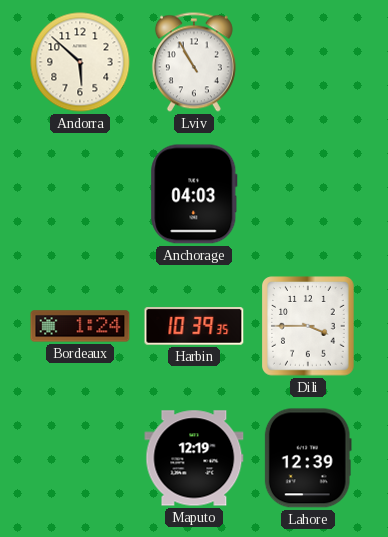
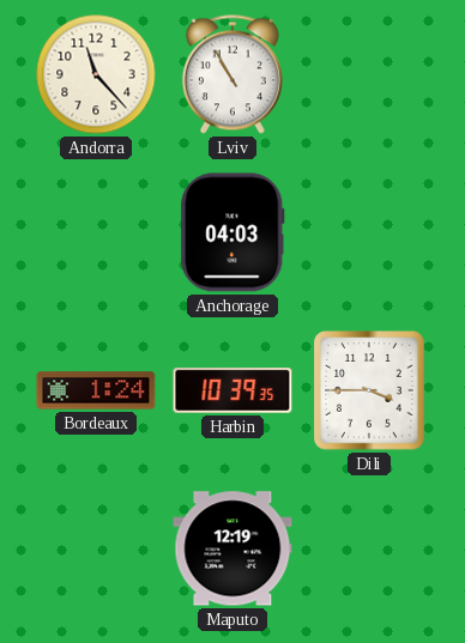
Andorra: 5:52 -> 11:23 (96, 74)
Lahore: 12:39 -> none (308, 458)
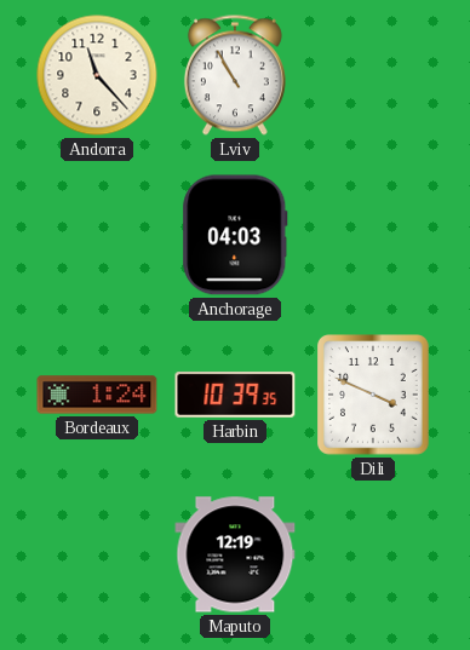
Dili: 3:45 -> 3:49 (374, 395)
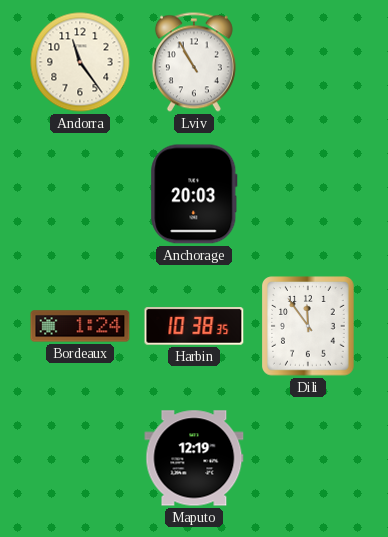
Andorra: 11:23 -> 11:24 (80, 62)
Anchorage: 04:03 -> 20:03 (194, 194)
Harbin: 10:39 -> 10:38 (194, 326)
Dili: 3:49 -> 11:54 (309, 326)
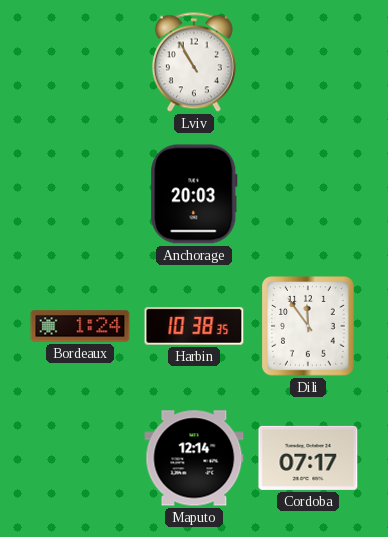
Andorra: 11:24 -> none (80, 62)
Maputo: 12:19 -> 12:14 (194, 458)
Cordoba: none -> 07:17 (308, 458)
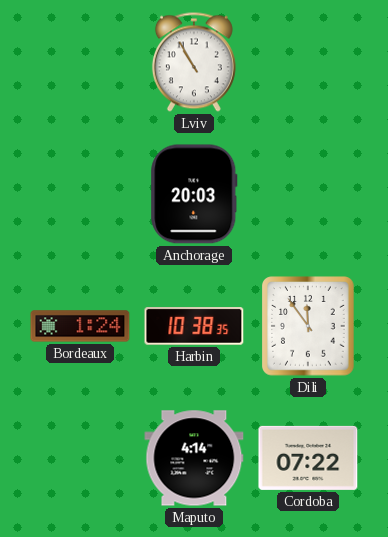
Maputo: 12:14 -> 4:14 (194, 458)
Cordoba: 07:17 -> 07:22 (308, 458)
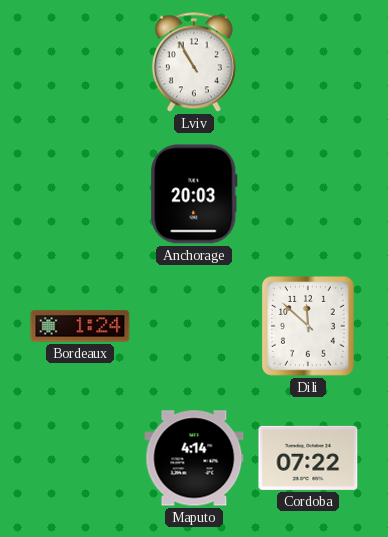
Harbin: 10:38 -> none (194, 326)
Dili: 11:54 -> 11:52 (309, 326)
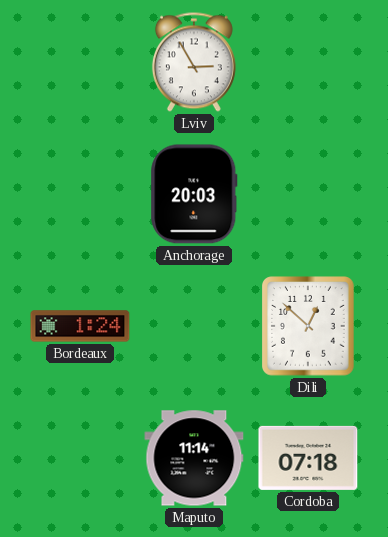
Lviv: 10:55 -> 2:55 (194, 62)
Dili: 11:52 -> 12:52 (309, 326)
Maputo: 4:14 -> 11:14 (194, 458)
Cordoba: 07:22 -> 07:18 (308, 458)
